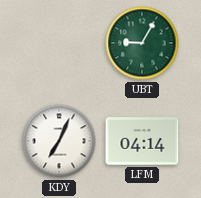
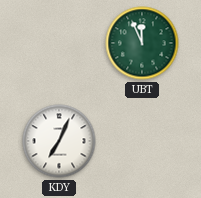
UBT: 9:05 -> 11:56 (142, 43)
LFM: 04:14 -> none (142, 141)
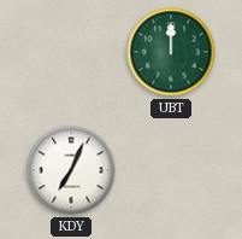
UBT: 11:56 -> 12:00 (171, 52)
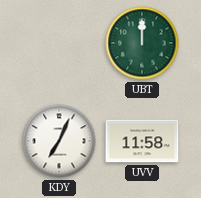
UVV: none -> 11:58 (142, 141)
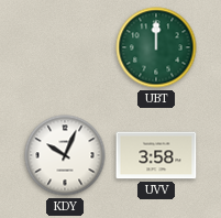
KDY: 7:04 -> 10:04 (65, 155)
UVV: 11:58 -> 3:58 (156, 155)
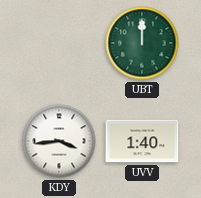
KDY: 10:04 -> 3:44 (59, 141)
UVV: 3:58 -> 1:40 (142, 141)
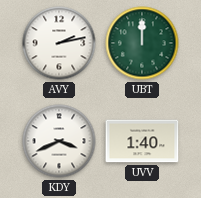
AVY: none -> 2:13 (59, 43)
KDY: 3:44 -> 3:41 (59, 141)
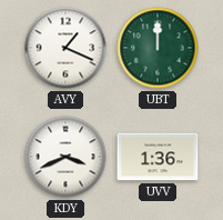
AVY: 2:13 -> 1:19 (65, 48)
UVV: 1:40 -> 1:36 (158, 157)
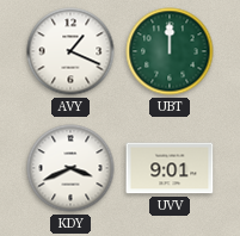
UVV: 1:36 -> 9:01 (170, 168)
